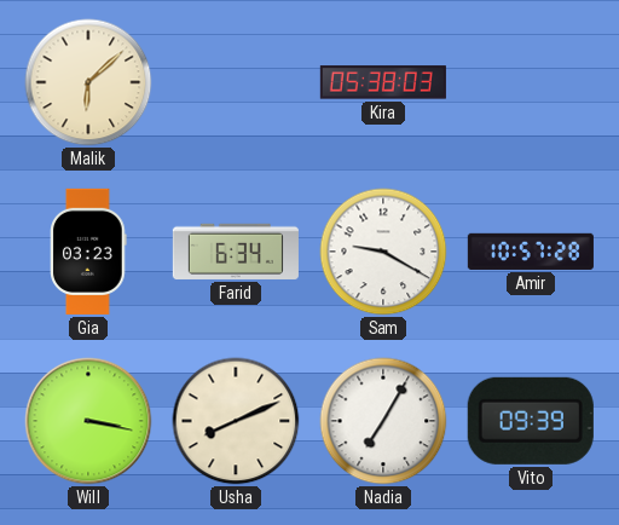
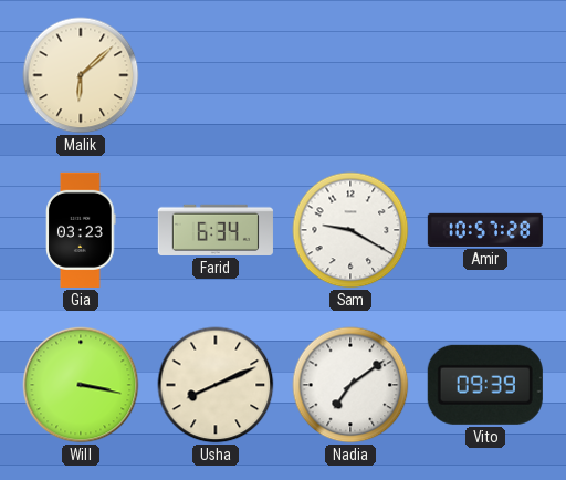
Kira: 05:38 -> none (383, 82)
Nadia: 7:05 -> 7:09 (350, 385)
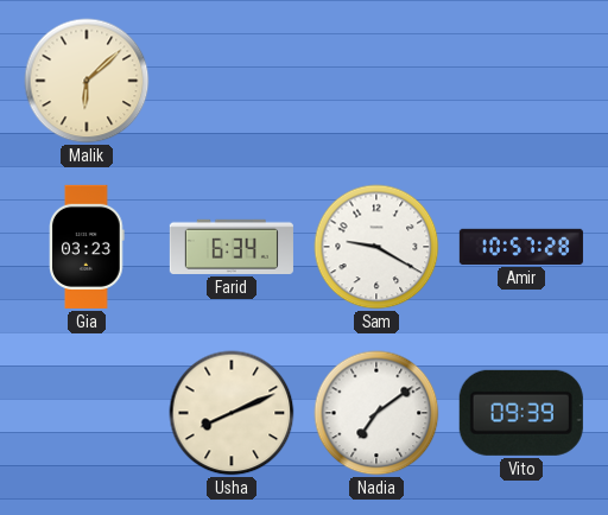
Will: 3:17 -> none (81, 385)
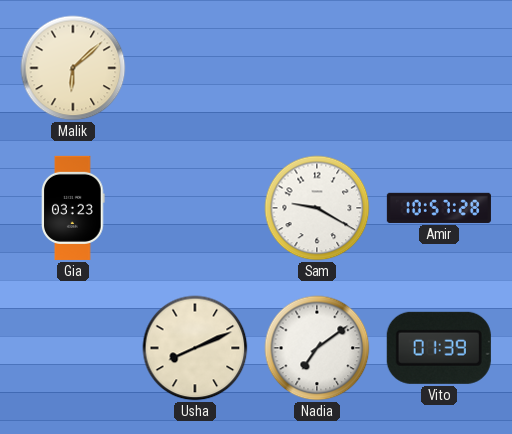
Farid: 6:34 -> none (232, 247)
Vito: 09:39 -> 01:39 (439, 348)
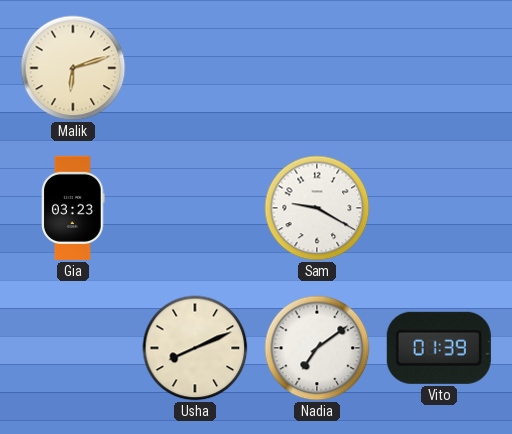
Malik: 6:08 -> 6:12 (73, 68)
Amir: 10:57 -> none (439, 208)
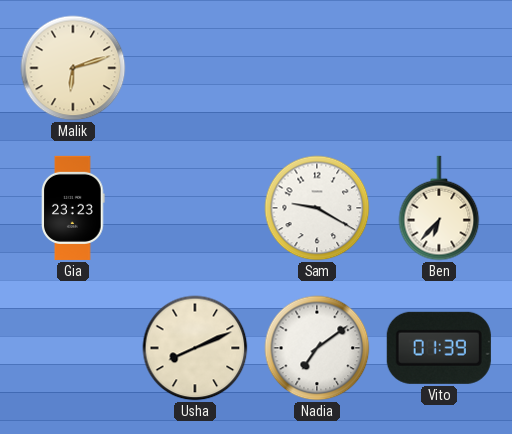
Gia: 03:23 -> 23:23 (73, 208)
Ben: none -> 6:37 (439, 208)
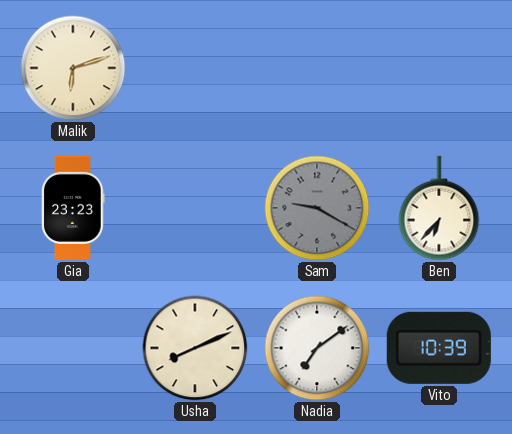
Sam dial: white -> grey (317, 208)
Vito: 01:39 -> 10:39 (439, 348)
